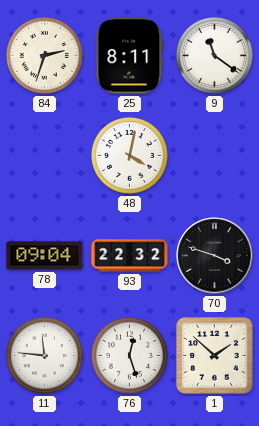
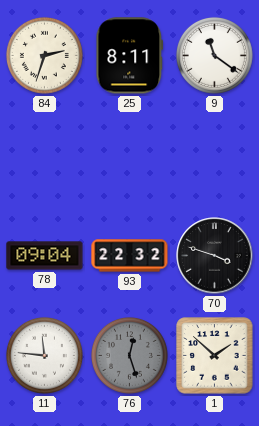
48: 4:02 -> none (129, 155)
76 dial: white -> grey (129, 355)
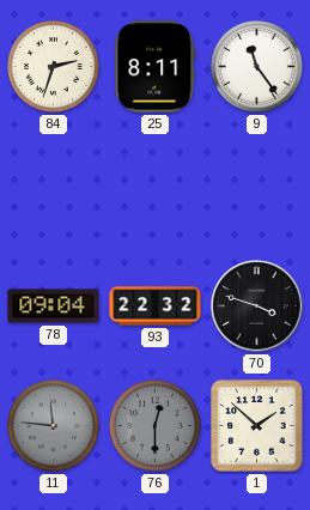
9: 11:21 -> 11:24 (256, 66)
11 dial: white -> grey (53, 425)
76: 12:27 -> 12:30 (154, 425)
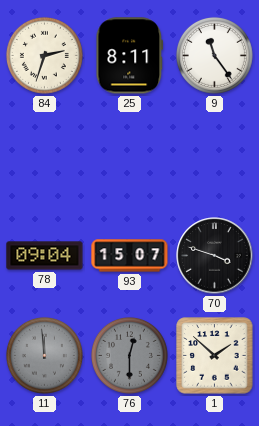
93: 22:32 -> 15:07 (130, 256)
11: 11:46 -> 11:59 (44, 355)
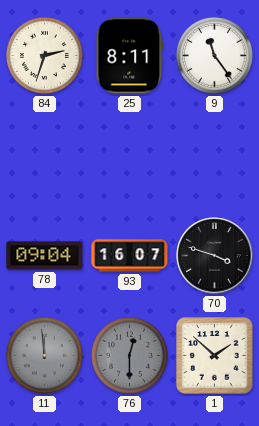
93: 15:07 -> 16:07 (130, 256)
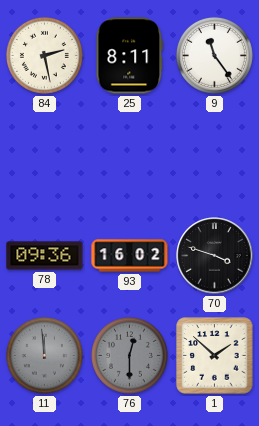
84: 2:33 -> 2:28 (44, 55)
78: 09:04 -> 09:36 (45, 256)
93: 16:07 -> 16:02 (130, 256)
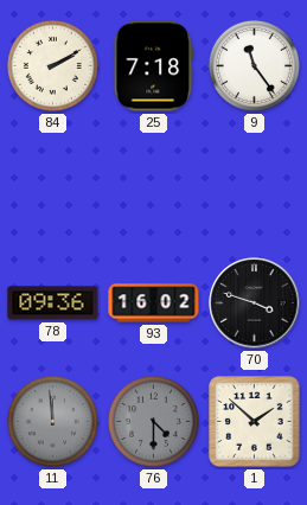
84: 2:28 -> 2:10 (52, 65)
25: 8:11 -> 7:18 (154, 66)
76: 12:30 -> 4:30 (153, 421)
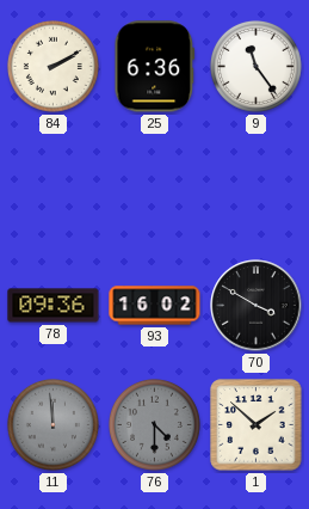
25: 7:18 -> 6:36 (155, 67)
70: 3:48 -> 3:50 (257, 306)
